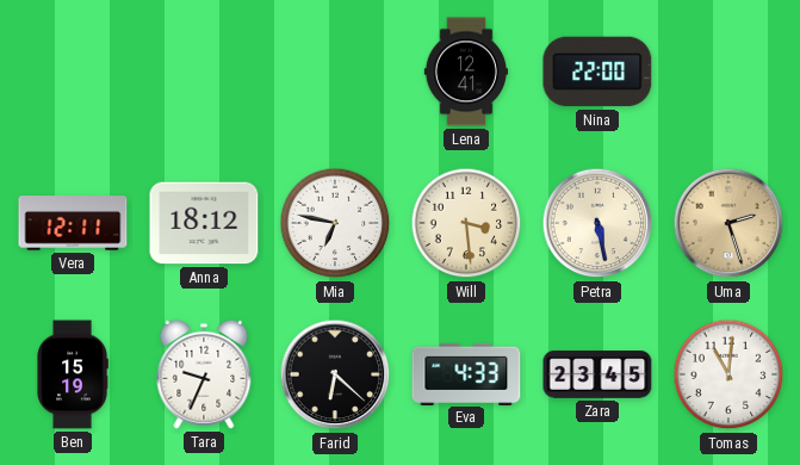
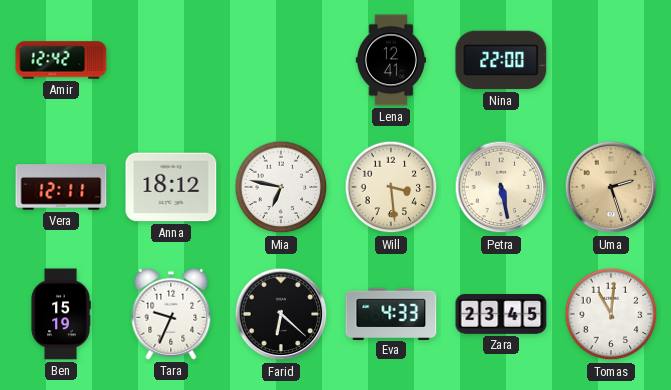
Amir: none -> 12:42 (61, 60)
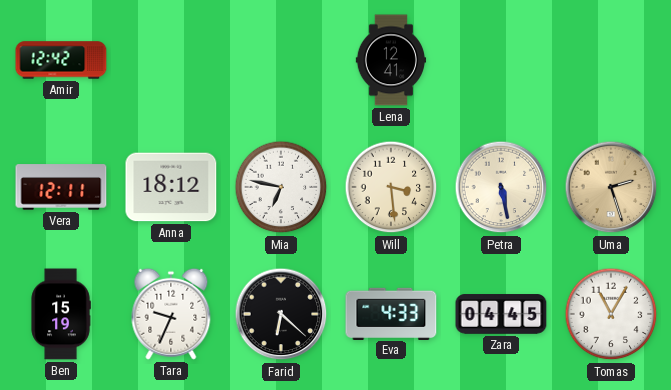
Nina: 22:00 -> none (501, 60)
Zara: 23:45 -> 04:45 (501, 314)
Tomas: 11:01 -> 11:05 (611, 314)
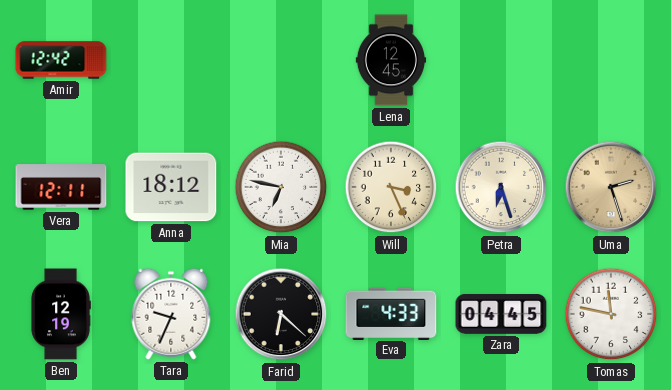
Lena: 12:41 -> 12:45 (391, 60)
Will: 3:29 -> 3:26 (391, 187)
Petra: 5:28 -> 6:27 (501, 187)
Ben: 15:19 -> 12:19 (61, 314)
Tomas: 11:05 -> 11:47 (611, 314)
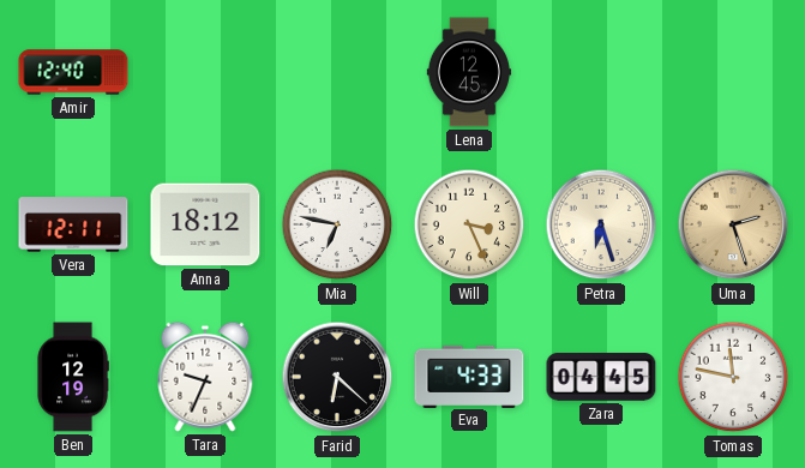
Amir: 12:42 -> 12:40 (73, 72)
